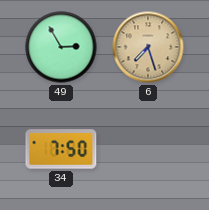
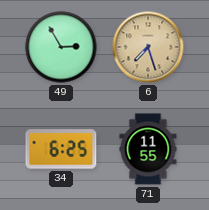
34: 7:50 -> 6:25 (61, 149)
71: none -> 11:55 (148, 149)
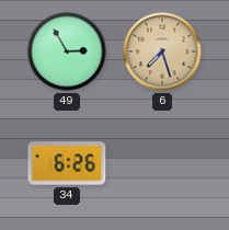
34: 6:25 -> 6:26 (67, 163)
71: 11:55 -> none (148, 149)
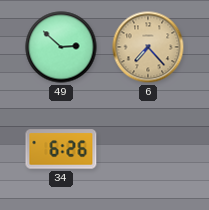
49: 2:55 -> 2:52 (61, 47)
6: 7:27 -> 7:23 (148, 47)
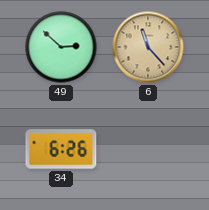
6: 7:23 -> 11:23 (148, 47)
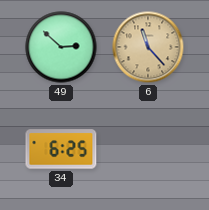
34: 6:26 -> 6:25 (61, 149)
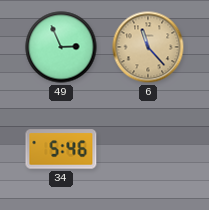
49: 2:52 -> 2:56 (61, 47)
34: 6:25 -> 5:46 (61, 149)
